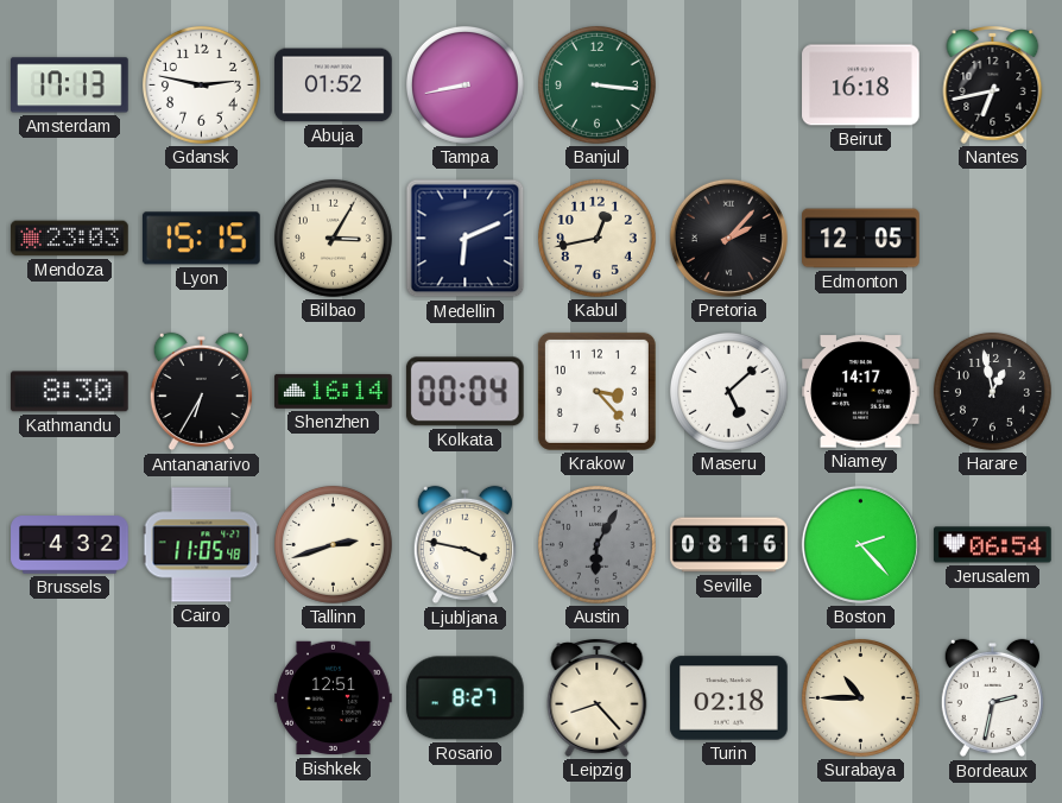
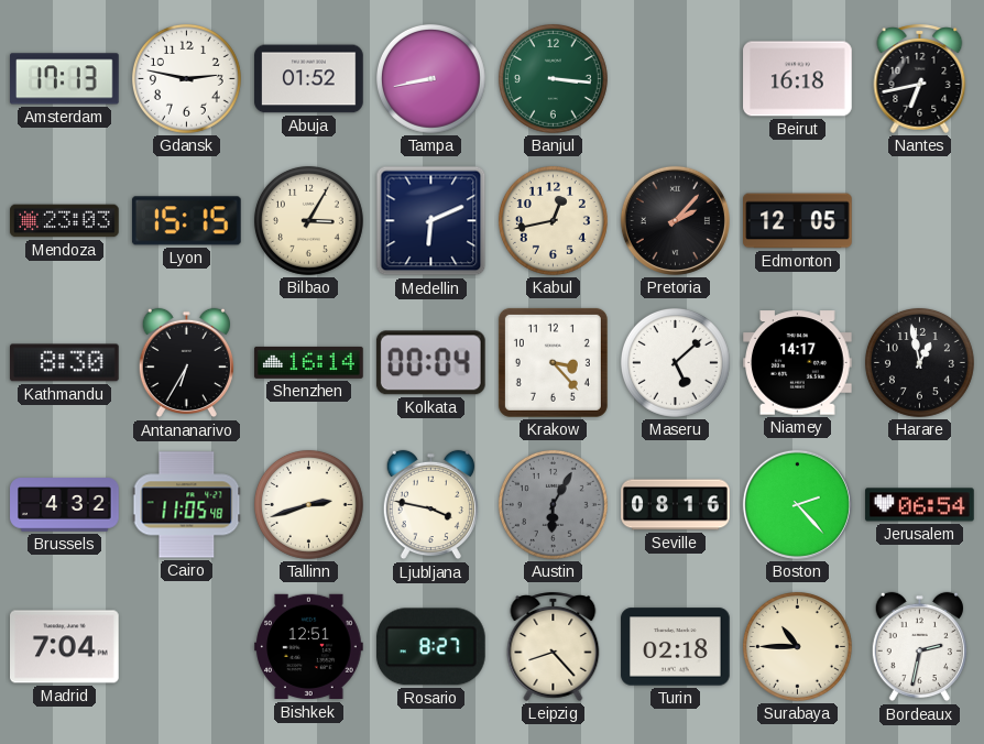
Madrid: none -> 7:04 (65, 647)
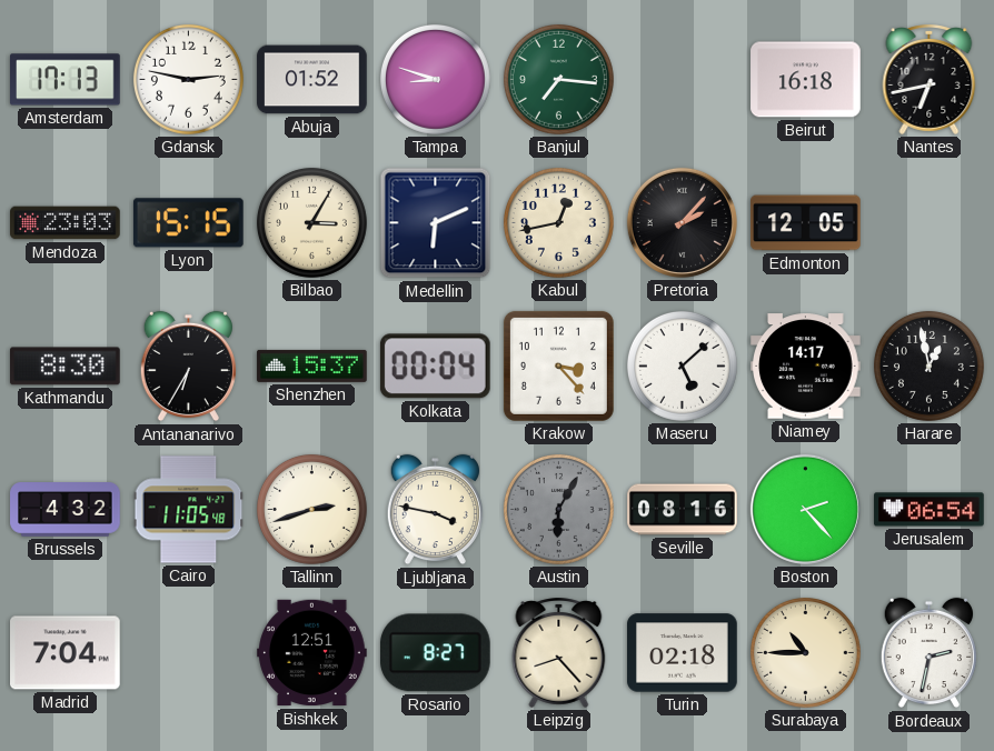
Tampa: 8:43 -> 8:48 (435, 79)
Banjul: 3:16 -> 7:16 (558, 79)
Shenzhen: 16:14 -> 15:37 (312, 366)
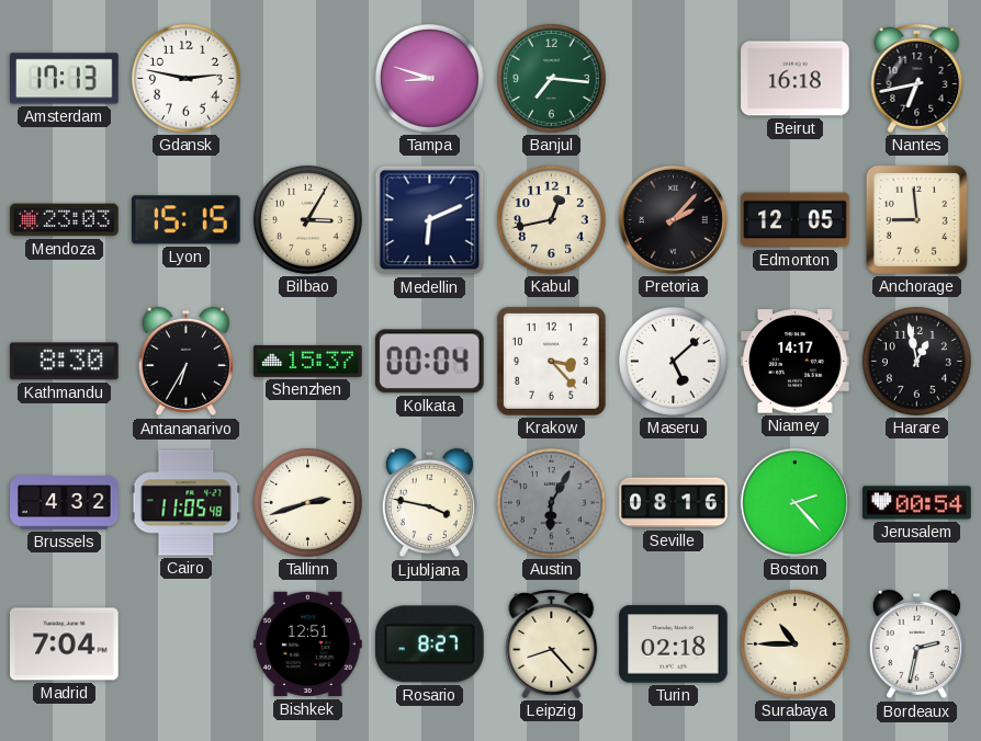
Abuja: 01:52 -> none (312, 80)
Anchorage: none -> 8:59 (916, 219)
Jerusalem: 06:54 -> 00:54 (917, 503)
